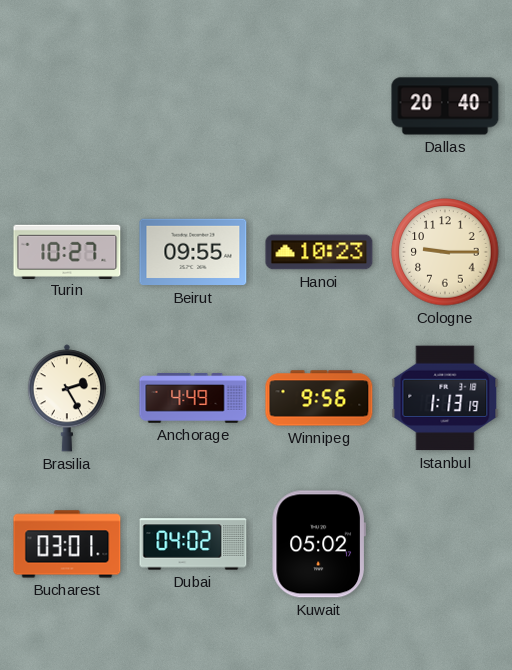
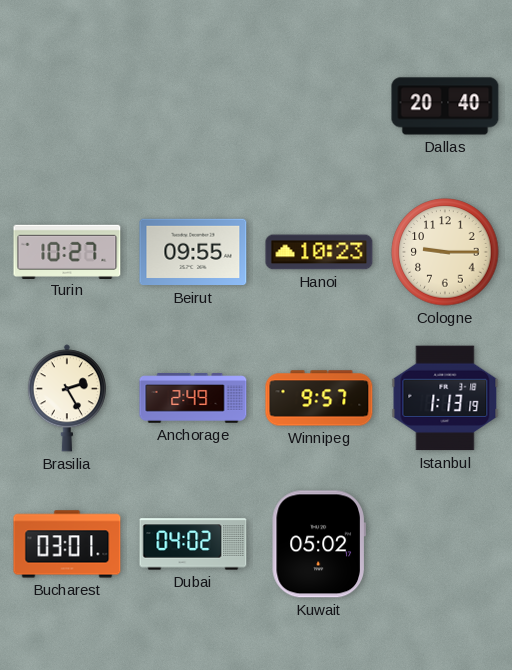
Anchorage: 4:49 -> 2:49 (193, 398)
Winnipeg: 9:56 -> 9:57 (319, 398)
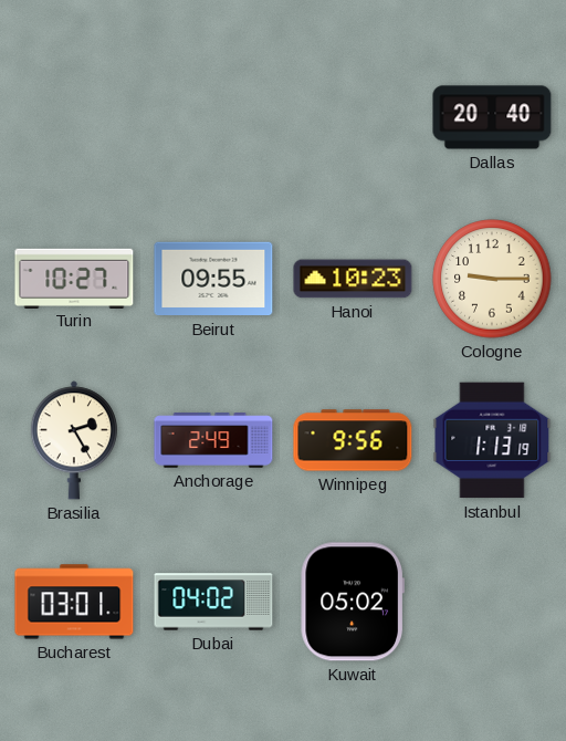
Winnipeg: 9:57 -> 9:56 (353, 440)
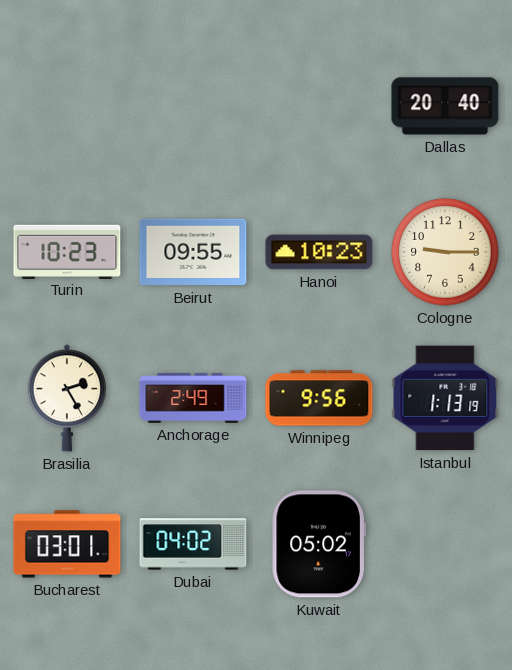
Turin: 10:27 -> 10:23 (67, 251)
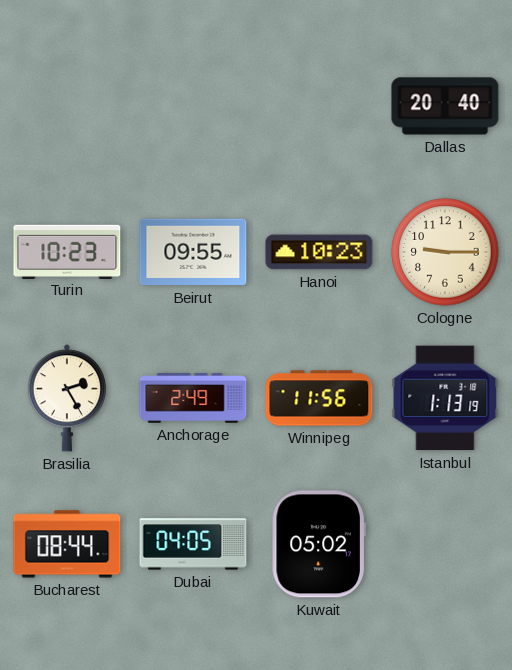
Winnipeg: 9:56 -> 11:56 (319, 398)
Bucharest: 03:01 -> 08:44 (67, 544)
Dubai: 04:02 -> 04:05 (193, 544)
